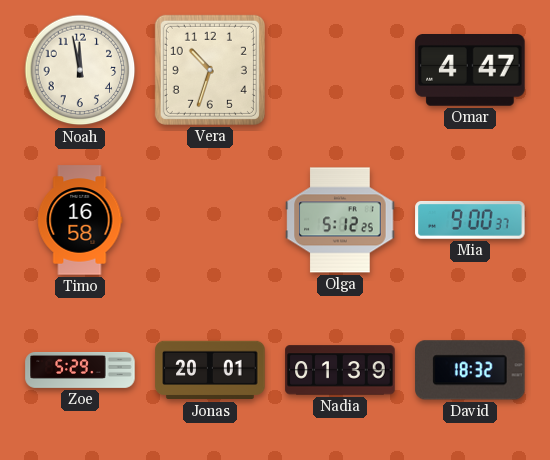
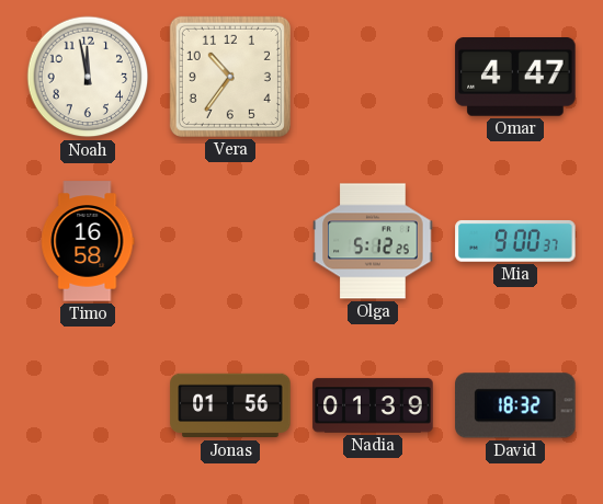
Vera: 10:33 -> 10:36 (230, 77)
Zoe: 5:29 -> none (80, 371)
Jonas: 20:01 -> 01:56 (230, 405)
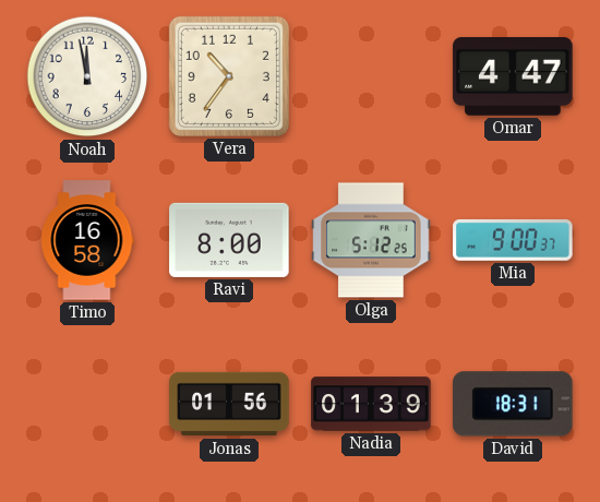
Ravi: none -> 8:00 (229, 240)
David: 18:32 -> 18:31 (513, 404)
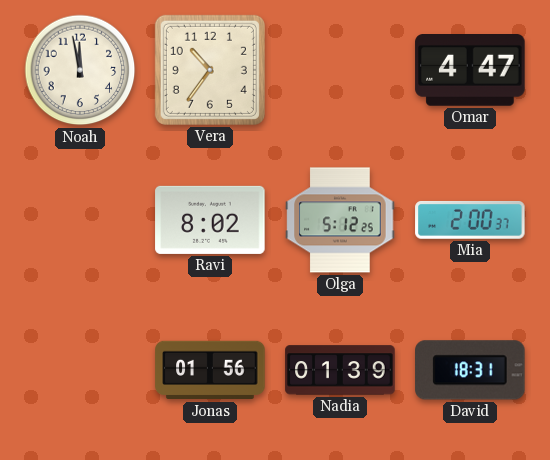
Timo: 16:58 -> none (87, 240)
Ravi: 8:00 -> 8:02 (210, 220)
Mia: 9:00 -> 2:00 (470, 220)
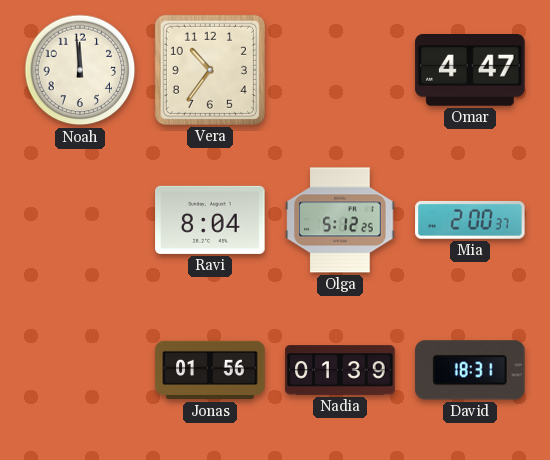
Noah: 11:58 -> 11:59 (80, 70)
Ravi: 8:02 -> 8:04 (210, 220)
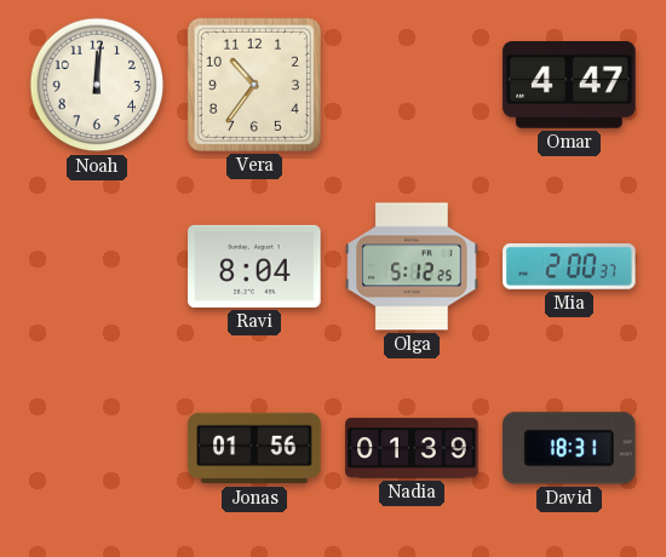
Noah: 11:59 -> 12:01 (97, 85)
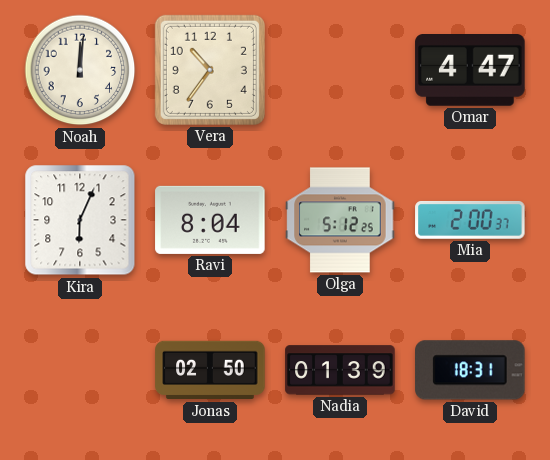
Kira: none -> 6:04 (80, 220)
Jonas: 01:56 -> 02:50 (210, 370)
